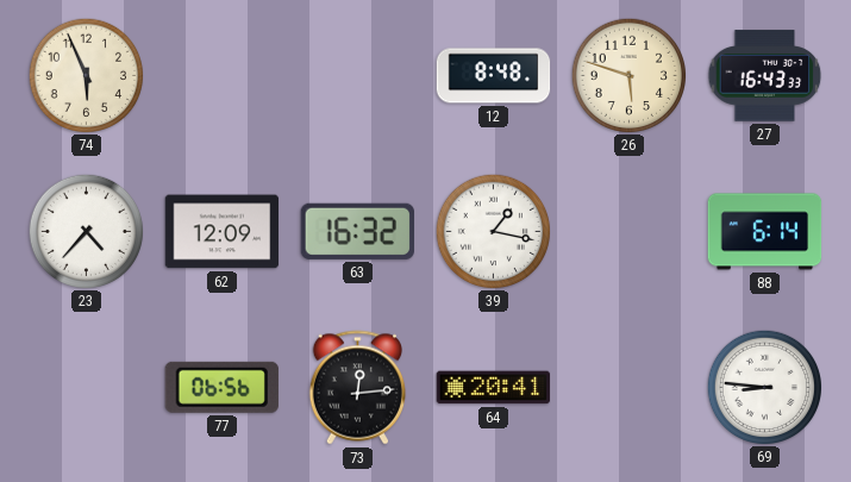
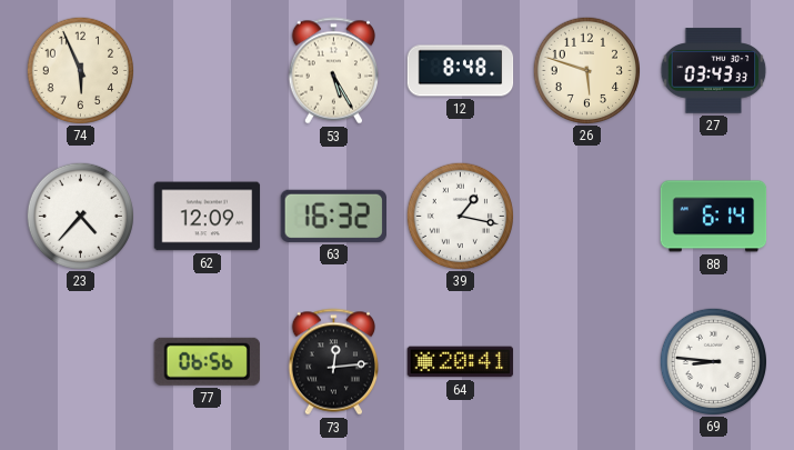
53: none -> 5:25 (333, 71)
27: 16:43 -> 03:43 (714, 71)
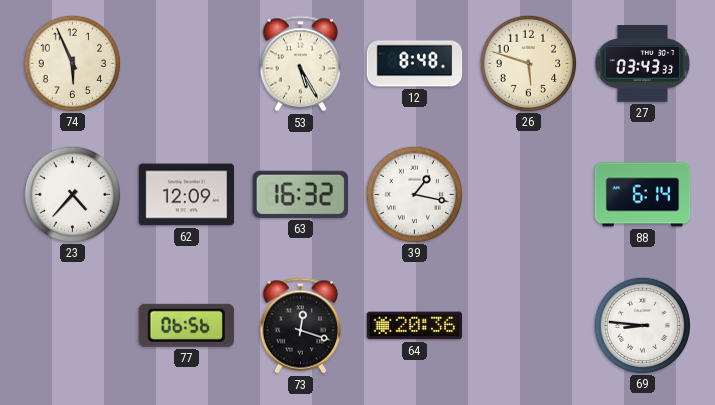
73: 12:14 -> 12:18 (300, 326)
64: 20:41 -> 20:36 (415, 326)
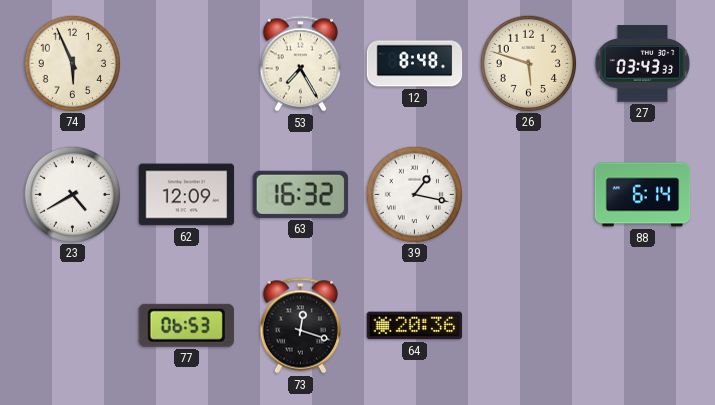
53: 5:25 -> 7:25 (300, 64)
23: 4:37 -> 4:40 (72, 194)
77: 06:56 -> 06:53 (186, 325)
69: 8:46 -> none (642, 325)
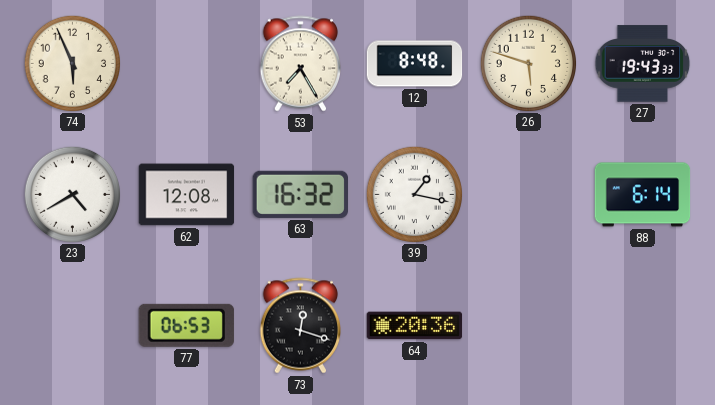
27: 03:43 -> 19:43 (643, 64)
62: 12:09 -> 12:08 (187, 195)
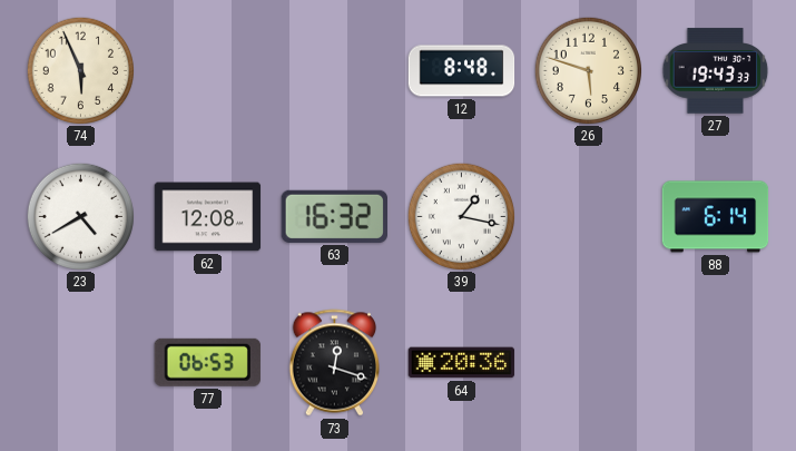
53: 7:25 -> none (300, 64)
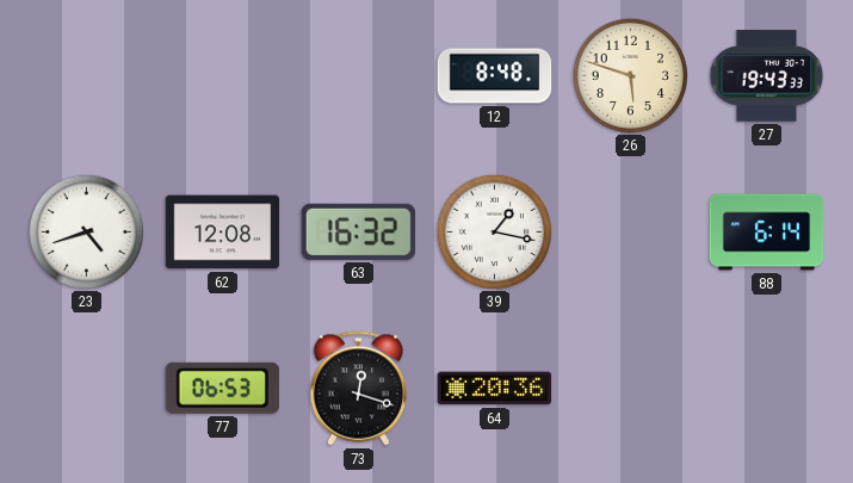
74: 5:56 -> none (80, 70)
23: 4:40 -> 4:42 (86, 231)
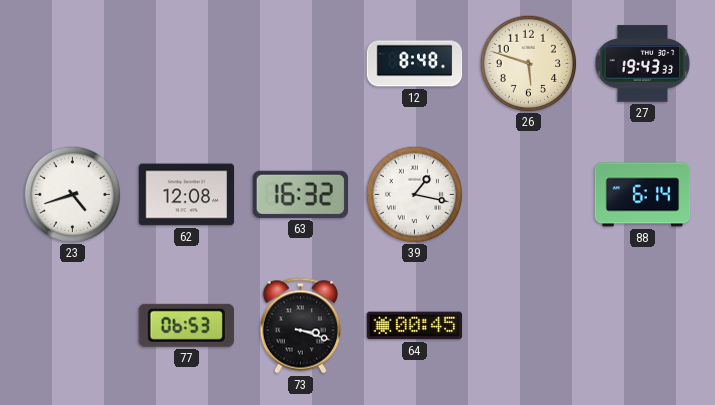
73: 12:18 -> 3:18 (300, 326)
64: 20:36 -> 00:45 (415, 326)
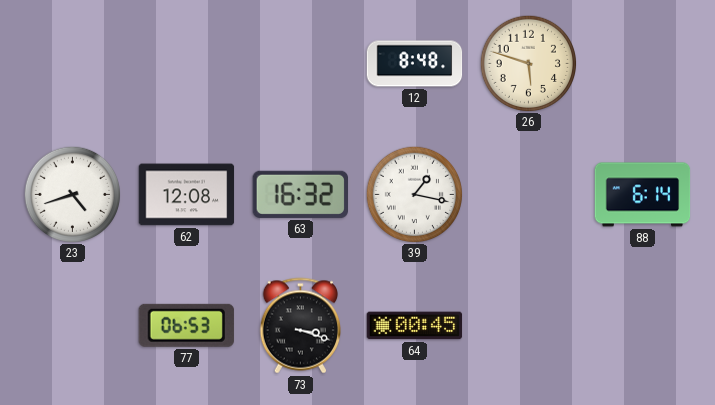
27: 19:43 -> none (643, 64)
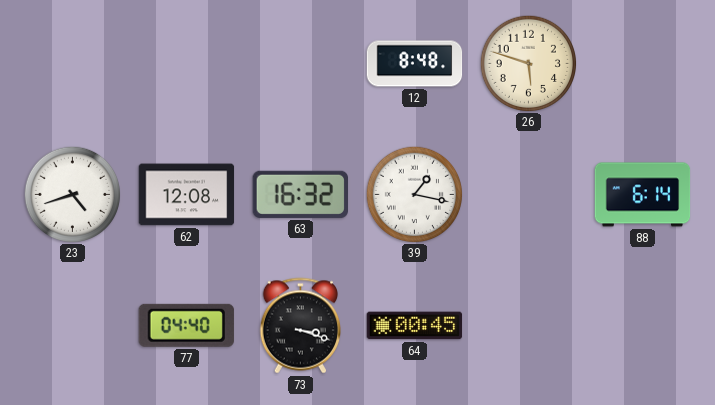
77: 06:53 -> 04:40 (186, 325)
